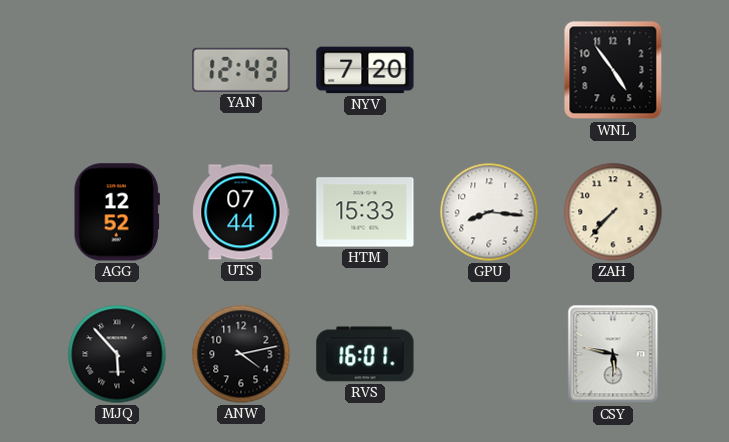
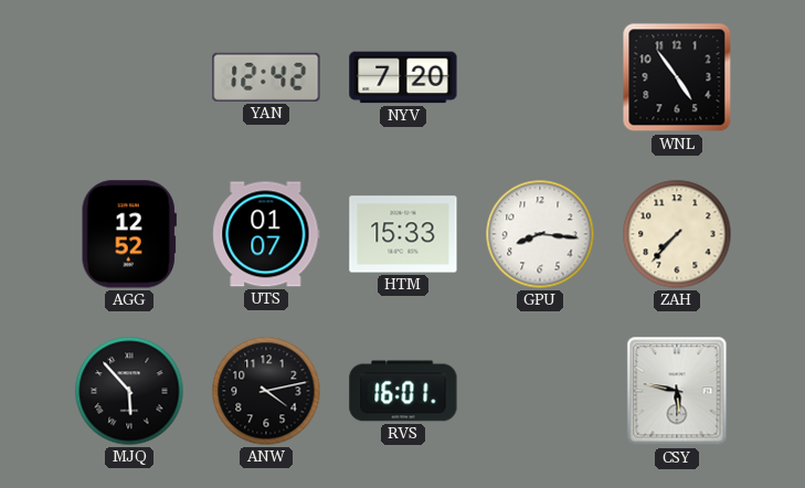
YAN: 12:43 -> 12:42 (266, 77)
UTS: 07:44 -> 01:07 (266, 234)
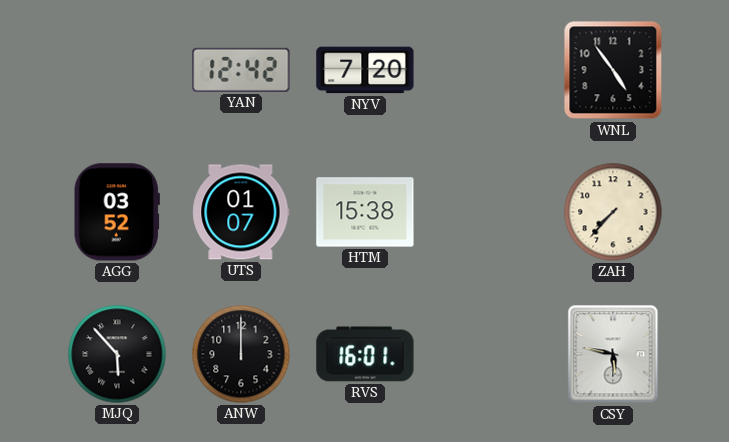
AGG: 12:52 -> 03:52 (117, 212)
HTM: 15:33 -> 15:38 (365, 212)
GPU: 8:16 -> none (540, 234)
ANW: 4:13 -> 12:00 (241, 354)
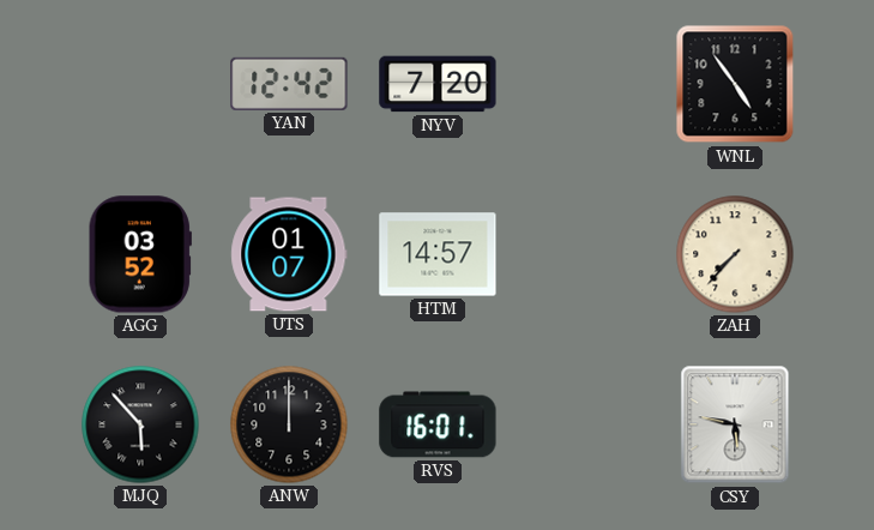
HTM: 15:38 -> 14:57 (438, 254)
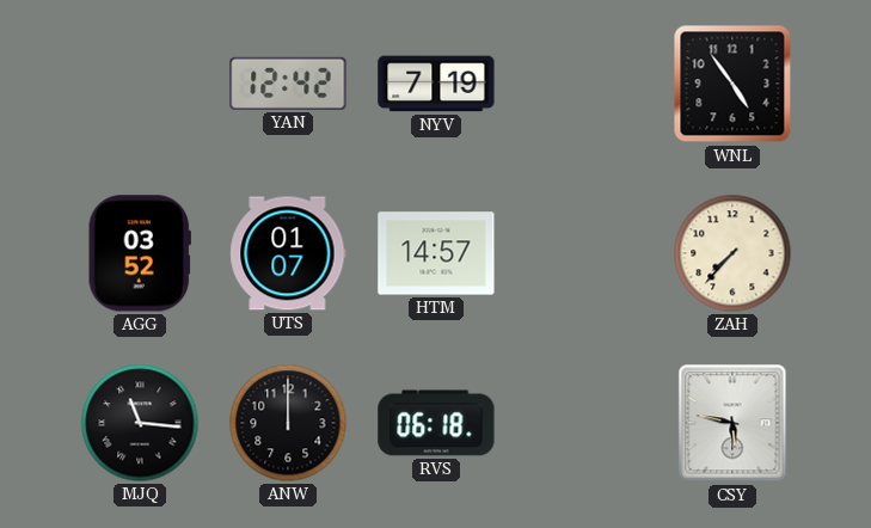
NYV: 7:20 -> 7:19 (436, 84)
MJQ: 5:53 -> 11:16 (140, 423)
RVS: 16:01 -> 06:18 (436, 423)
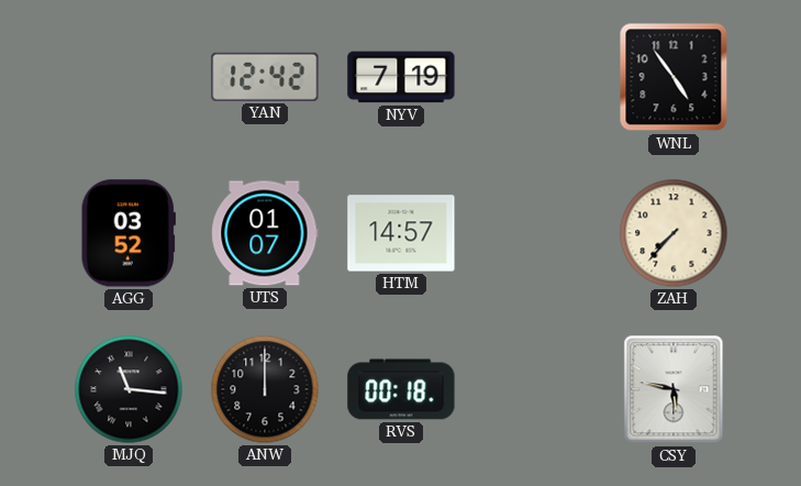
RVS: 06:18 -> 00:18 (401, 389)
